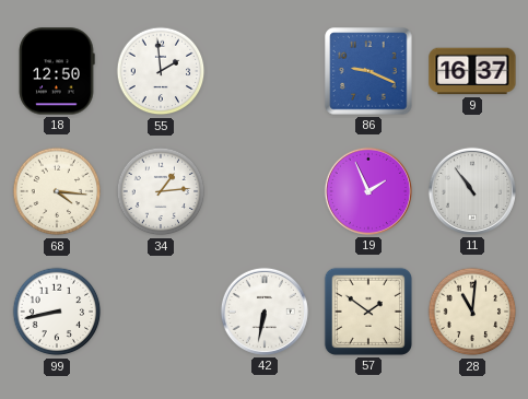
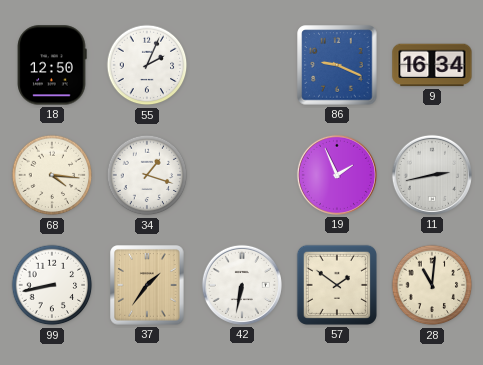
55: 1:59 -> 2:04 (147, 65)
9: 16:37 -> 16:34 (432, 65)
34: 1:14 -> 1:18 (147, 175)
11: 10:54 -> 2:43 (432, 175)
37: none -> 1:36 (147, 285)
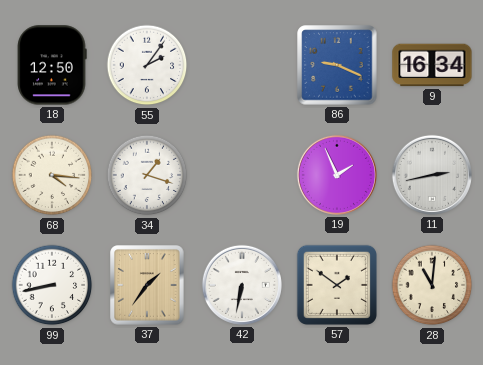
55: 2:04 -> 2:06 (147, 65)
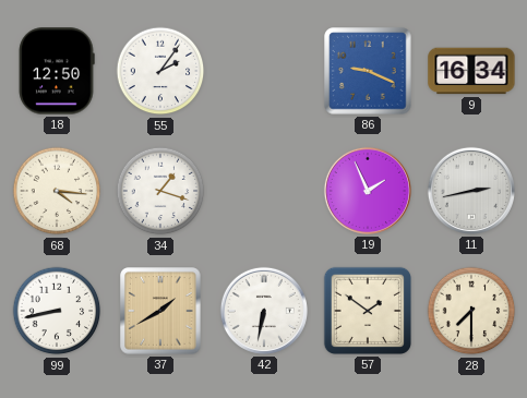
37: 1:36 -> 1:40 (160, 311)
28: 11:01 -> 7:30 (471, 311)
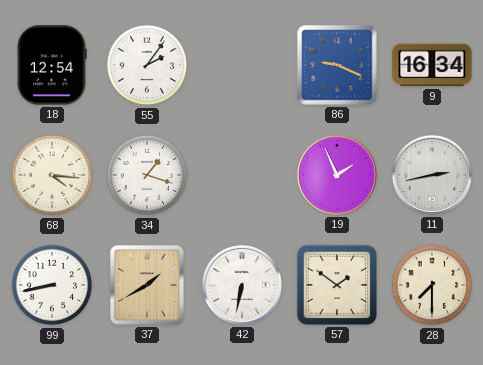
18: 12:50 -> 12:54 (52, 65)
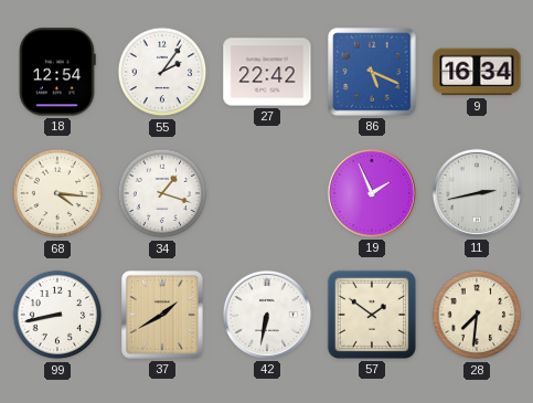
27: none -> 22:42 (267, 72)
86: 9:19 -> 5:19 (372, 72)
28: 7:30 -> 7:31 (477, 315)
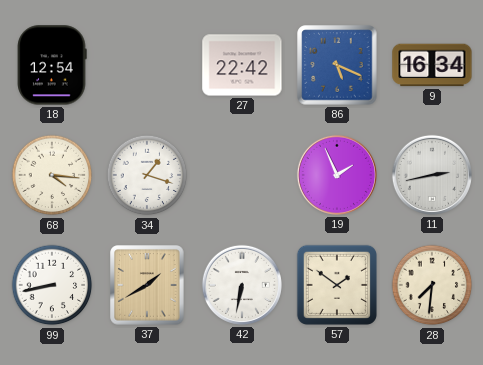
55: 2:06 -> none (162, 72)
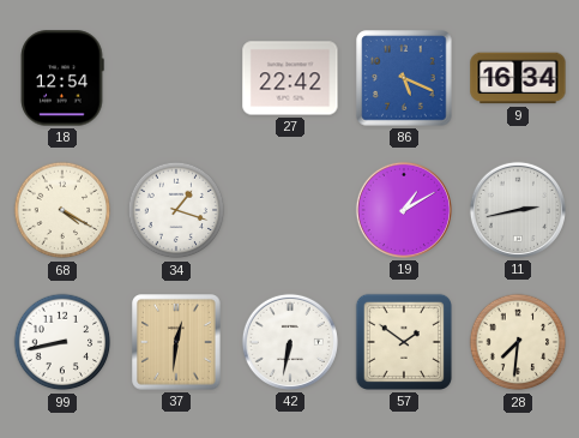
68: 4:16 -> 4:20 (62, 210)
19: 1:56 -> 1:10 (404, 210)
37: 1:40 -> 12:31 (176, 342)
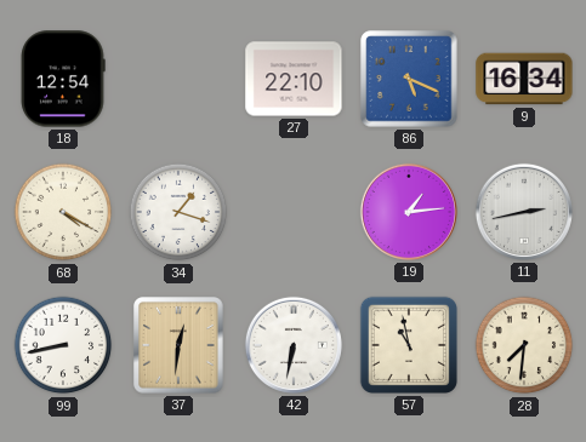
27: 22:42 -> 22:10 (294, 79)
19: 1:10 -> 1:14 (409, 212)
57: 1:51 -> 10:58 (409, 345)
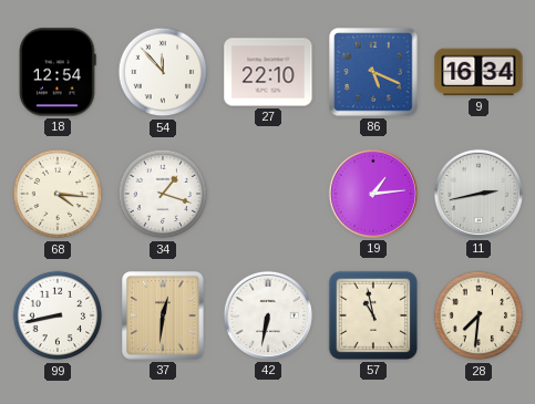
54: none -> 11:53 (163, 72)
68: 4:20 -> 4:16 (58, 194)
